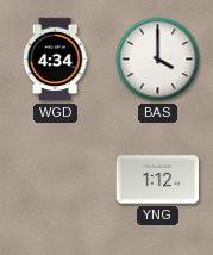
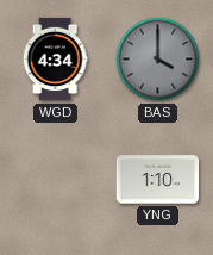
BAS dial: white -> grey (158, 60)
YNG: 1:12 -> 1:10 (158, 180)
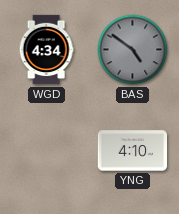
BAS: 4:00 -> 4:51 (133, 50)
YNG: 1:10 -> 4:10 (133, 151)
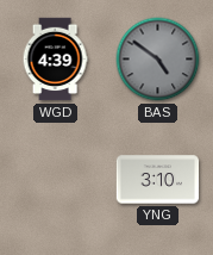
WGD: 4:34 -> 4:39 (55, 60)
YNG: 4:10 -> 3:10 (158, 180)
